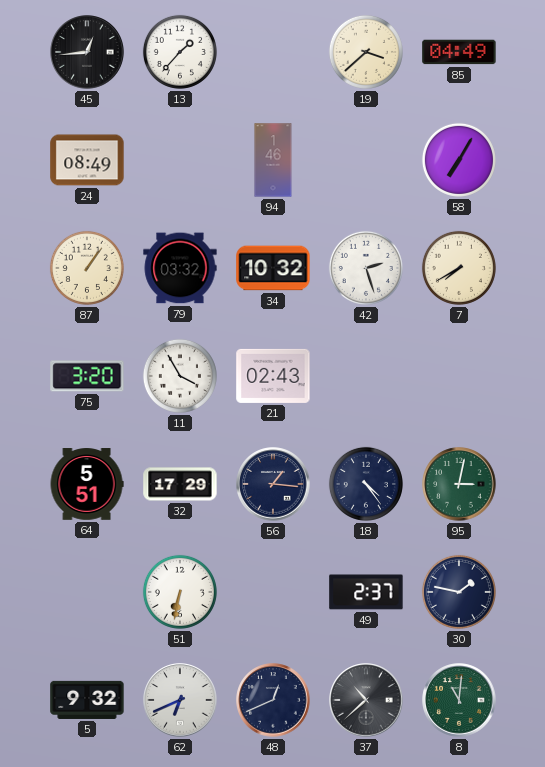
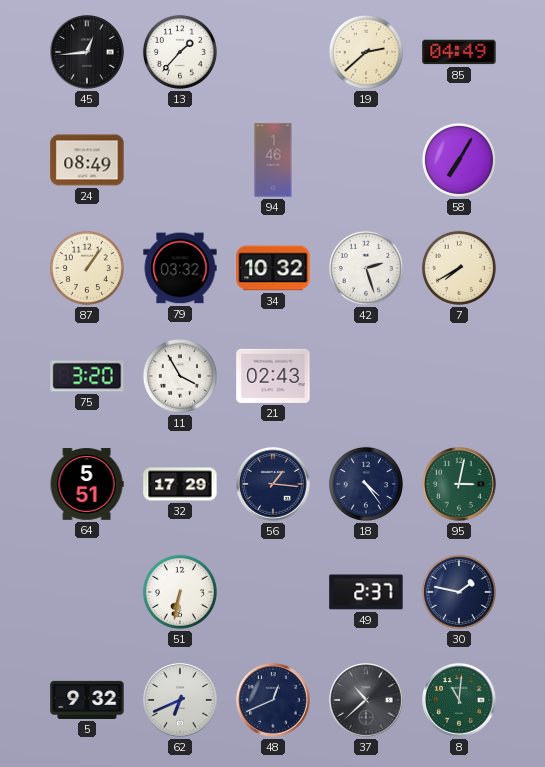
19: 3:38 -> 2:38 (366, 52)
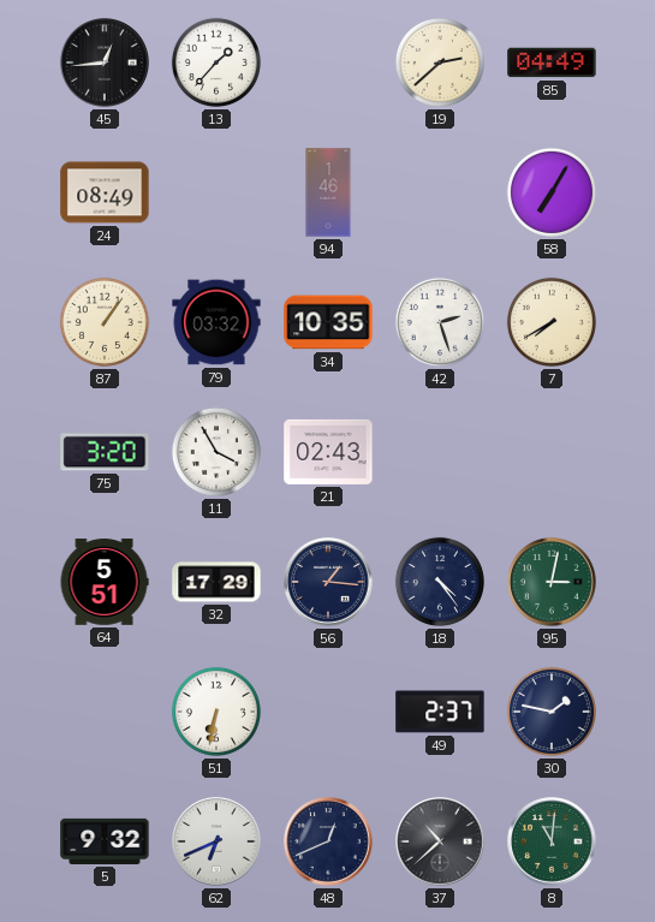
34: 10:32 -> 10:35 (328, 322)
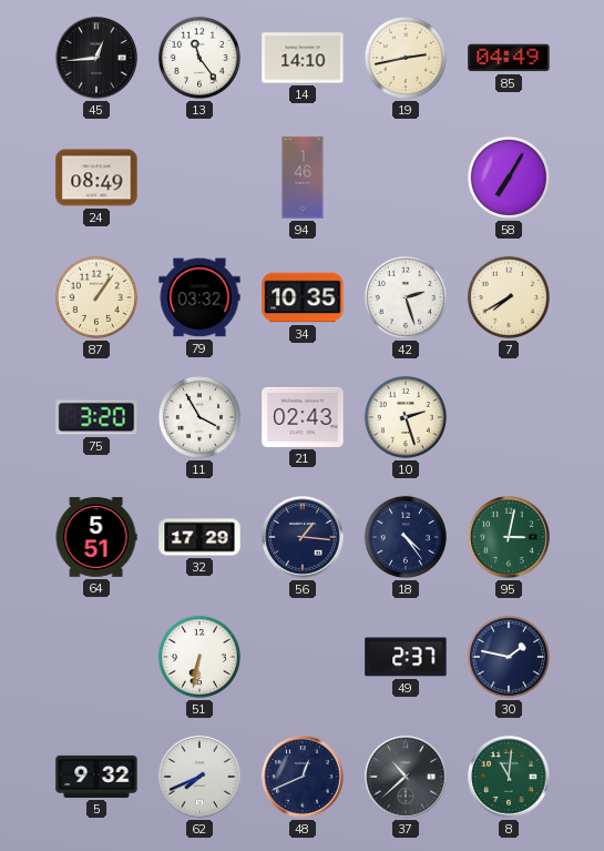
13: 1:37 -> 11:24 (199, 58)
14: none -> 14:10 (303, 58)
19: 2:38 -> 2:43 (406, 58)
10: none -> 2:27 (406, 417)
62: 6:41 -> 7:41 (199, 777)
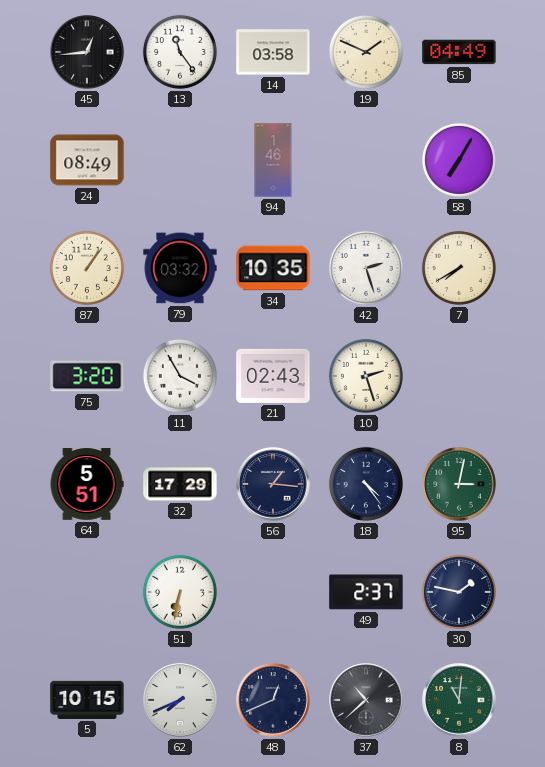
14: 14:10 -> 03:58 (273, 52)
19: 2:43 -> 1:49 (366, 52)
5: 9:32 -> 10:15 (87, 700)
